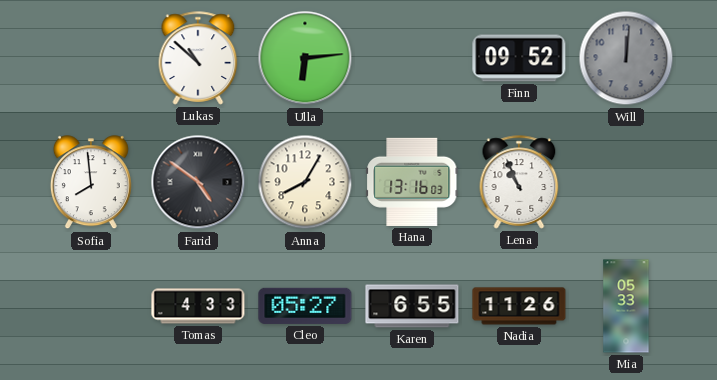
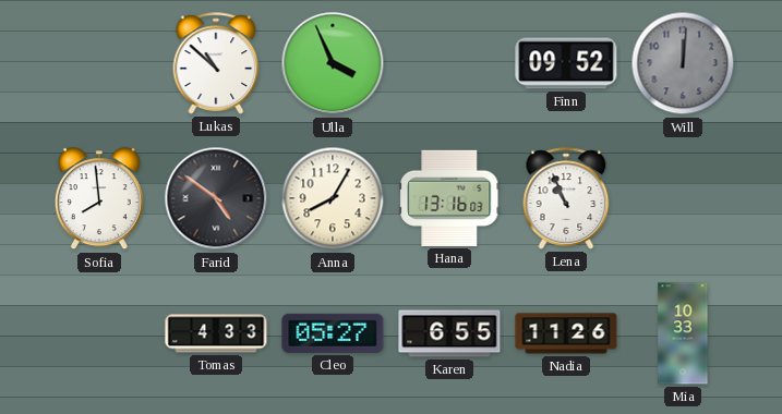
Ulla: 6:14 -> 3:56 (333, 63)
Mia: 05:33 -> 10:33 (683, 333)
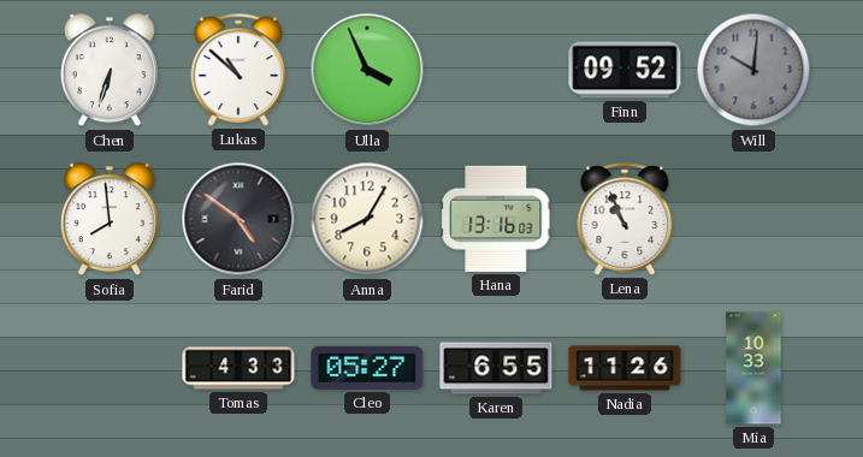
Chen: none -> 6:33 (110, 71)
Will: 12:01 -> 10:01 (753, 70)
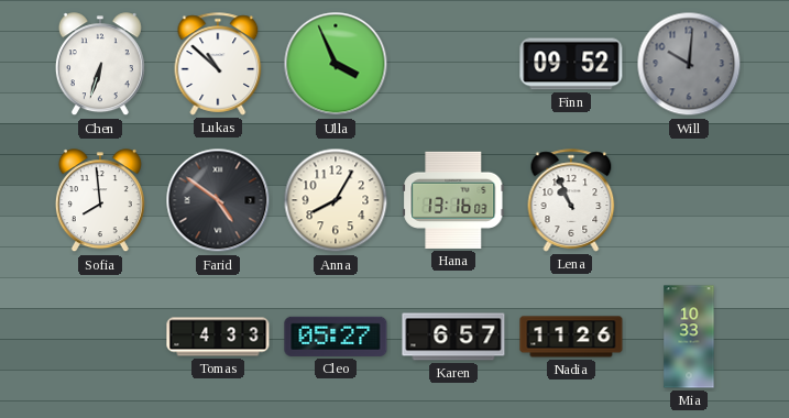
Karen: 6:55 -> 6:57 (453, 337)
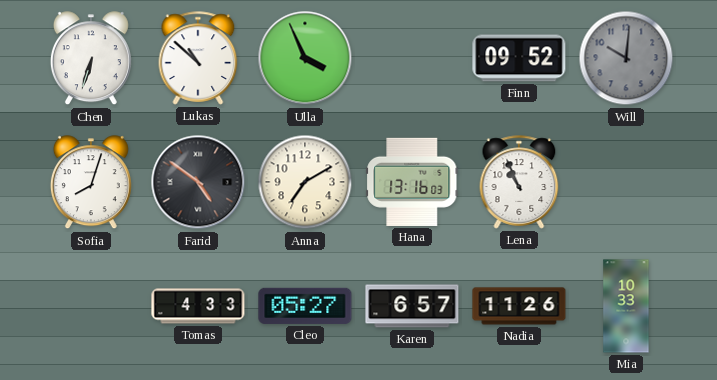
Sofia: 7:59 -> 8:03 (91, 183)
Anna: 8:05 -> 7:10 (305, 182)
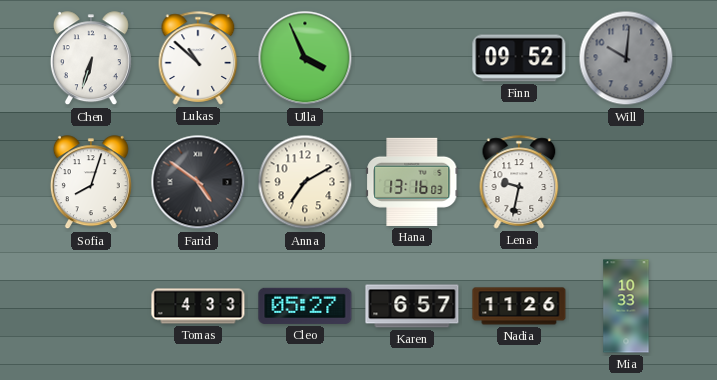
Lena: 10:56 -> 9:32 (519, 182)
